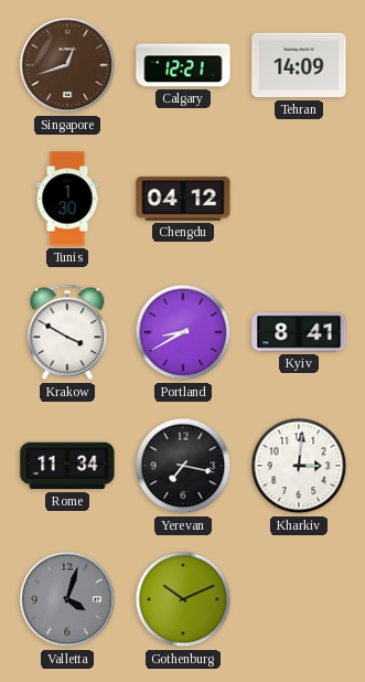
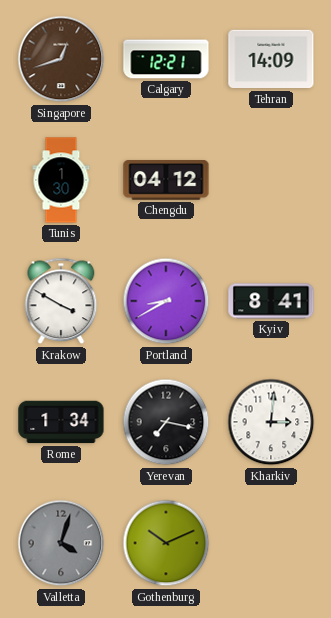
Rome: 11:34 -> 1:34 (61, 422)
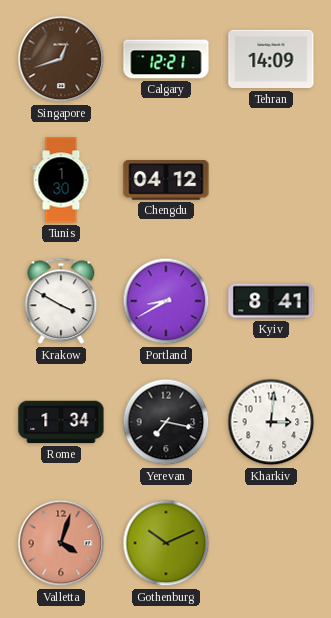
Valletta dial: grey -> salmon (61, 543)
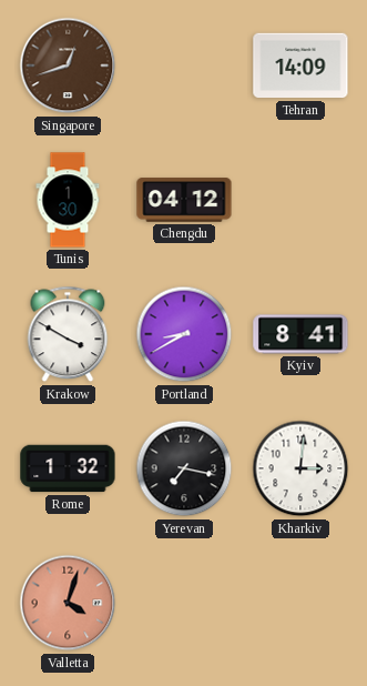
Calgary: 12:21 -> none (166, 59)
Rome: 1:34 -> 1:32 (68, 468)
Gothenburg: 10:11 -> none (166, 543)
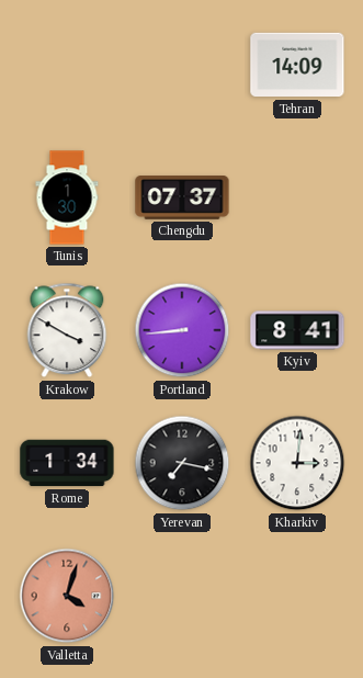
Singapore: 12:42 -> none (68, 65)
Chengdu: 04:12 -> 07:37 (182, 197)
Portland: 8:40 -> 8:44 (182, 330)
Rome: 1:32 -> 1:34 (67, 463)
